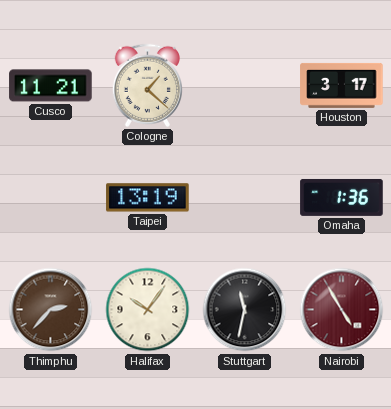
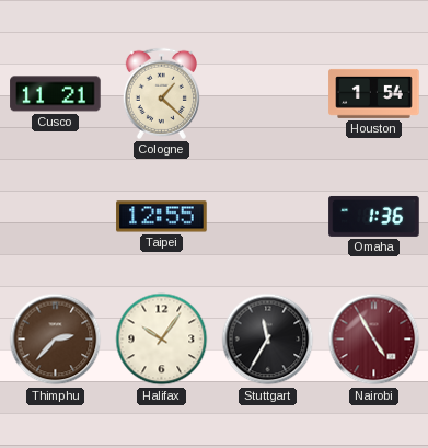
Houston: 3:17 -> 1:54 (374, 93)
Taipei: 13:19 -> 12:55 (162, 217)
Stuttgart: 11:32 -> 11:35 (268, 340)
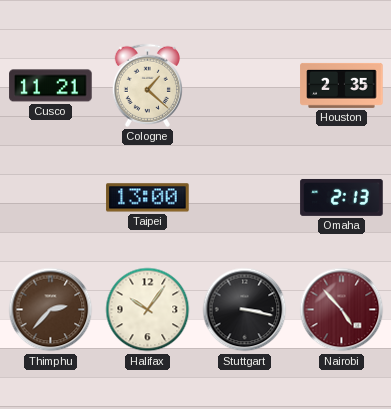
Houston: 1:54 -> 2:35 (342, 85)
Taipei: 12:55 -> 13:00 (148, 198)
Omaha: 1:36 -> 2:13 (342, 197)
Stuttgart: 11:35 -> 3:17 (245, 310)
Nairobi: 4:55 -> 4:53 (342, 310)
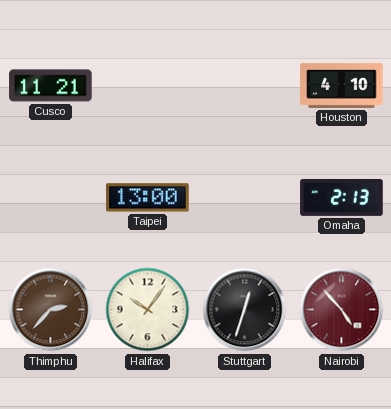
Cologne: 1:22 -> none (147, 85)
Houston: 2:35 -> 4:10 (342, 85)
Stuttgart: 3:17 -> 12:33 (245, 310)
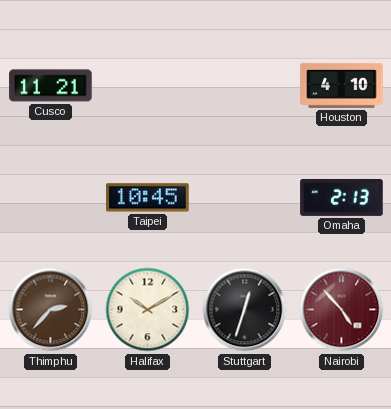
Taipei: 13:00 -> 10:45 (148, 198)
Halifax: 10:06 -> 10:10 (148, 310)
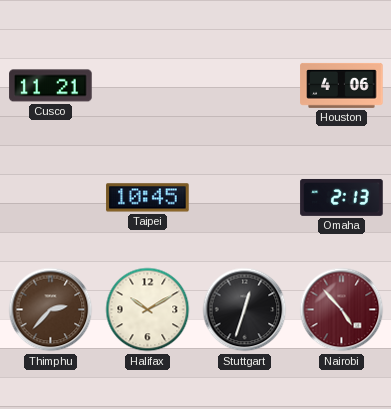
Houston: 4:10 -> 4:06 (342, 85)
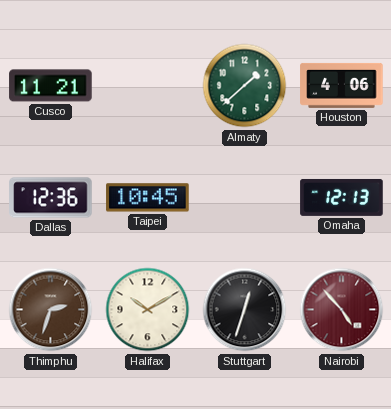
Almaty: none -> 1:38 (245, 86)
Dallas: none -> 12:36 (51, 198)
Omaha: 2:13 -> 12:13 (342, 197)
Thimphu: 2:37 -> 2:33 (51, 310)
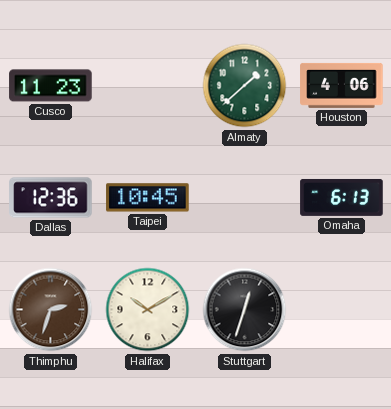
Cusco: 11:21 -> 11:23 (51, 86)
Omaha: 12:13 -> 6:13 (342, 197)
Nairobi: 4:53 -> none (342, 310)
